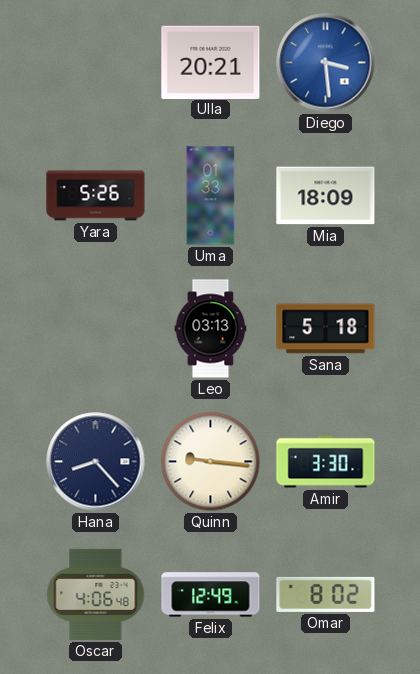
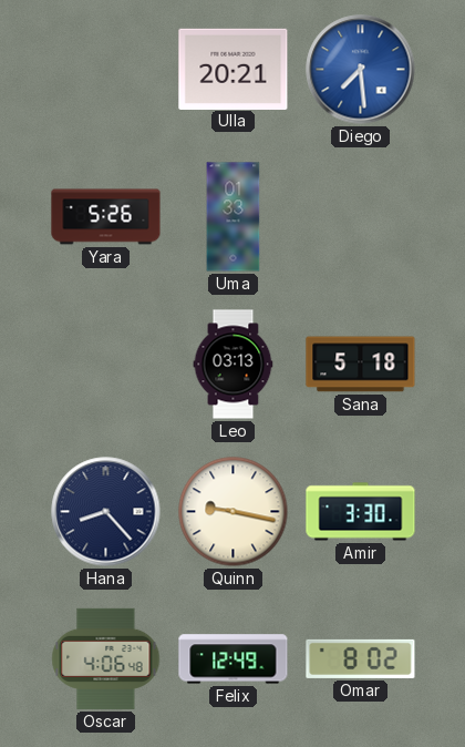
Diego: 3:29 -> 7:29 (361, 70)
Mia: 18:09 -> none (326, 196)
Quinn: 9:16 -> 9:17 (234, 512)
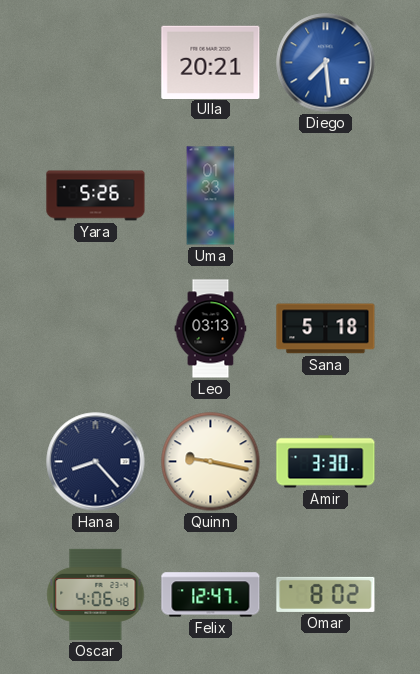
Felix: 12:49 -> 12:47 (211, 595)
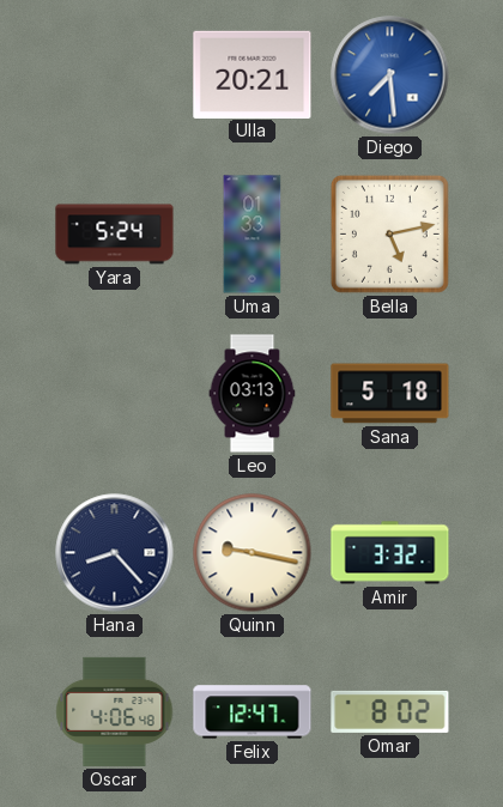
Yara: 5:26 -> 5:24 (115, 235)
Bella: none -> 5:13 (389, 233)
Amir: 3:30 -> 3:32 (390, 553)
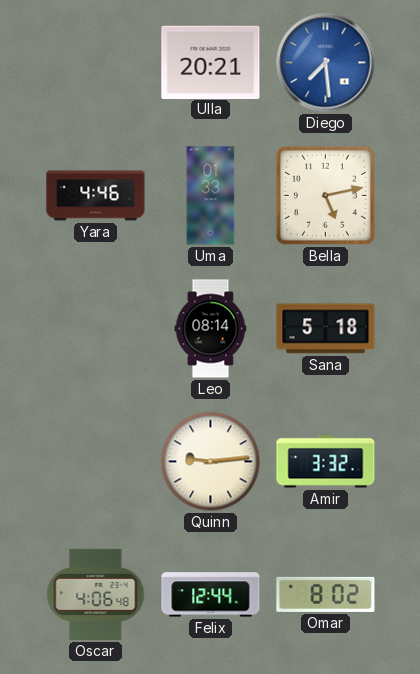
Yara: 5:24 -> 4:46 (96, 196)
Leo: 03:13 -> 08:14 (211, 329)
Hana: 8:23 -> none (115, 553)
Quinn: 9:17 -> 9:14 (211, 462)
Felix: 12:47 -> 12:44 (211, 595)
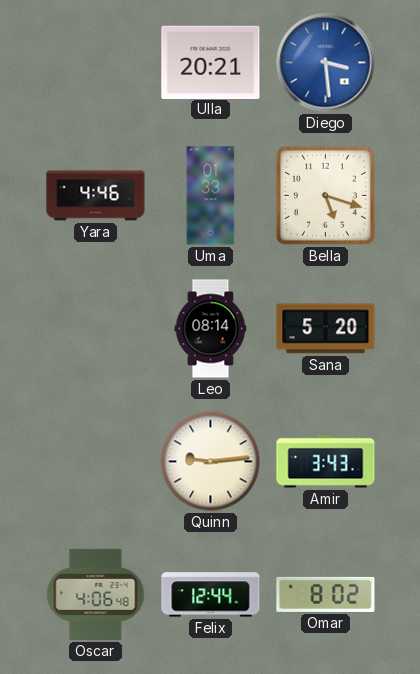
Diego: 7:29 -> 3:29 (326, 63)
Bella: 5:13 -> 5:18 (325, 195)
Sana: 5:18 -> 5:20 (326, 329)
Amir: 3:32 -> 3:43 (326, 462)
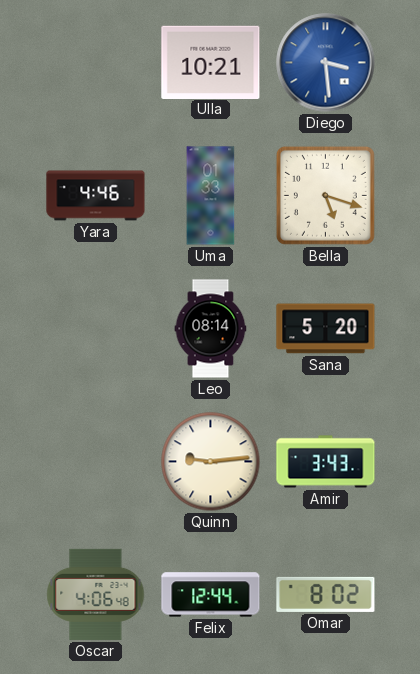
Ulla: 20:21 -> 10:21 (211, 62)
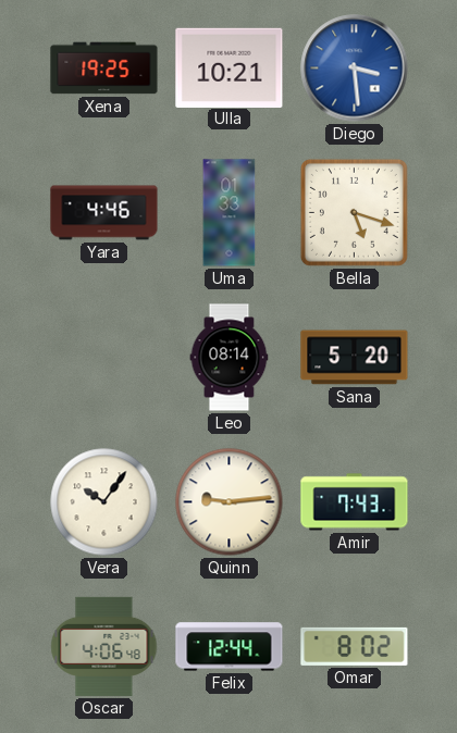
Xena: none -> 19:25 (104, 69)
Vera: none -> 10:06 (104, 502)
Amir: 3:43 -> 7:43 (355, 502)
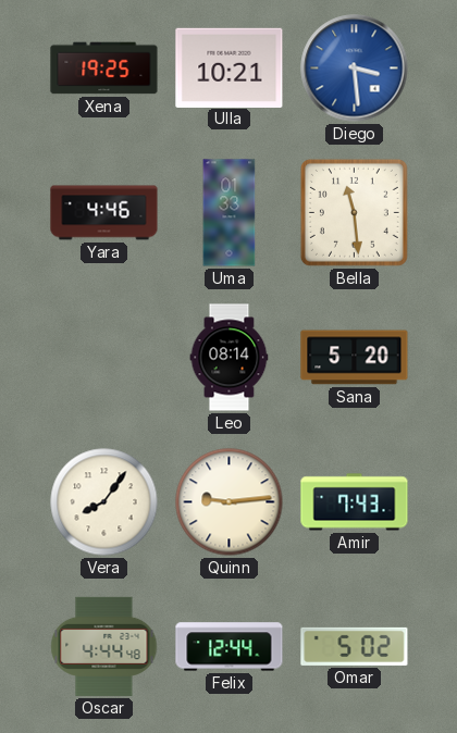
Bella: 5:18 -> 11:29 (354, 212)
Vera: 10:06 -> 8:06 (104, 502)
Oscar: 4:06 -> 4:44 (104, 646)
Omar: 8:02 -> 5:02 (355, 646)
